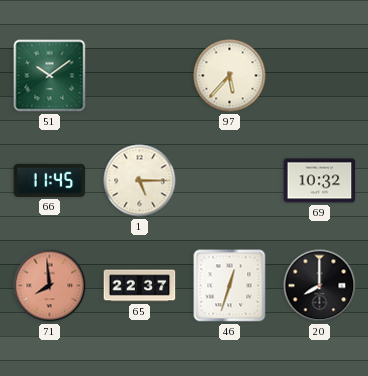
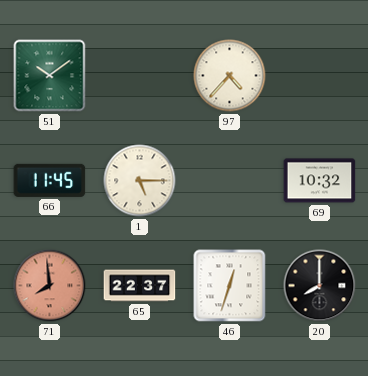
97: 5:37 -> 4:37 (230, 76)
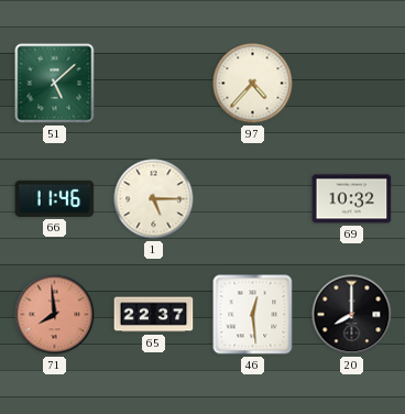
51: 10:09 -> 5:08 (55, 84)
66: 11:45 -> 11:46 (55, 198)
46: 12:33 -> 12:29 (253, 315)
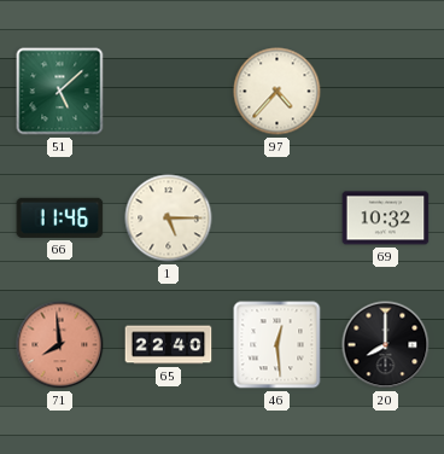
65: 22:37 -> 22:40 (169, 345)
